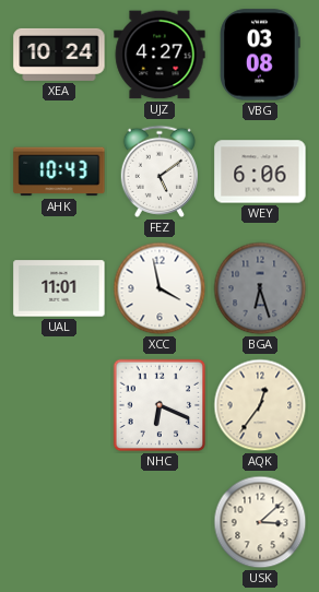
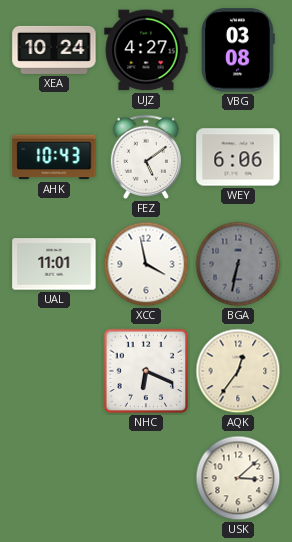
BGA: 6:27 -> 6:32 (238, 264)
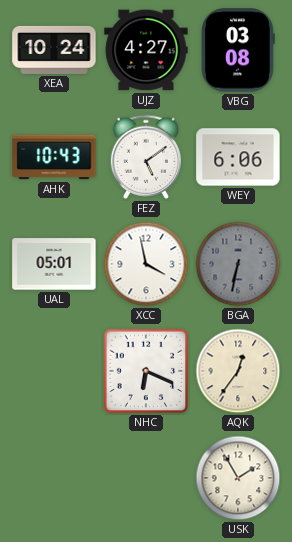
UAL: 11:01 -> 05:01 (54, 264)
USK: 3:08 -> 1:55 (238, 478)
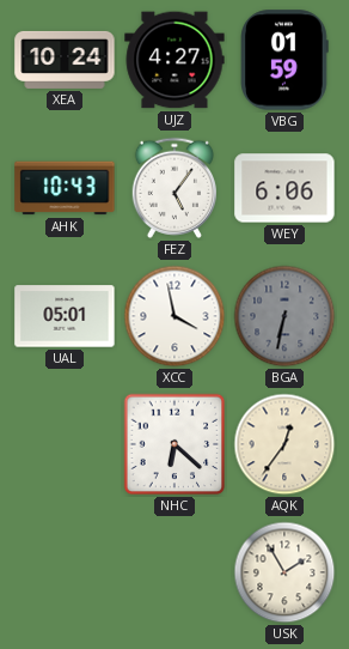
VBG: 03:08 -> 01:59 (284, 60)
FEZ: 5:09 -> 5:06 (173, 188)
NHC: 6:19 -> 6:22 (174, 444)
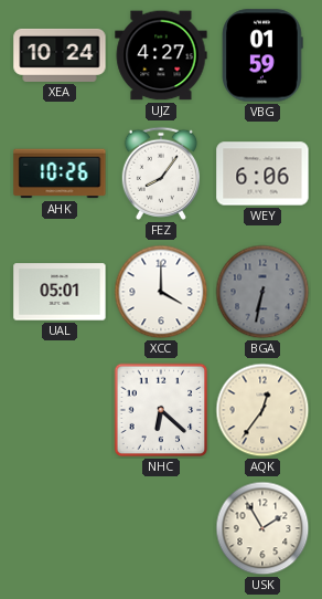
AHK: 10:43 -> 10:26 (60, 174)
FEZ: 5:06 -> 8:06 (160, 174)
XCC: 3:58 -> 4:00 (161, 292)
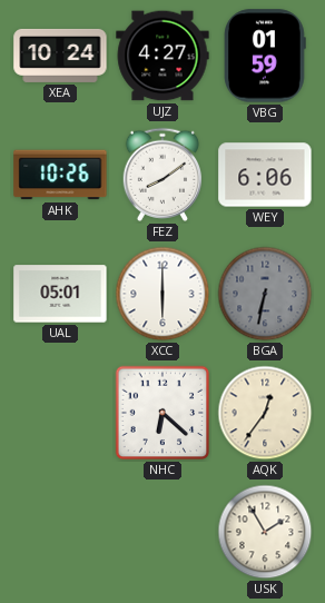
FEZ: 8:06 -> 8:09 (161, 175)
XCC: 4:00 -> 6:00 (162, 294)
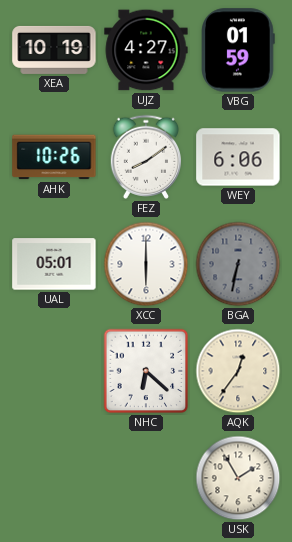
XEA: 10:24 -> 10:19 (54, 50)
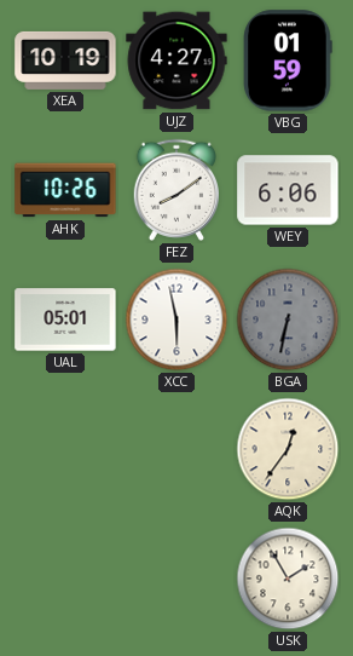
XCC: 6:00 -> 5:58 (176, 320)
NHC: 6:22 -> none (146, 371)
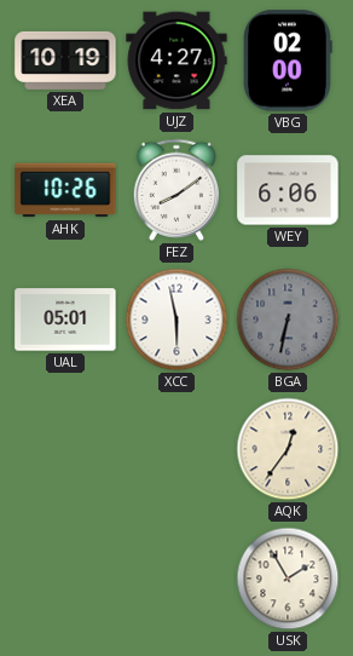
VBG: 01:59 -> 02:00 (288, 61)
